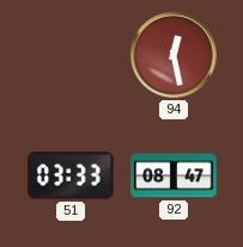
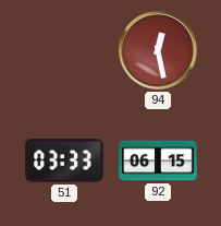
92: 08:47 -> 06:15 (158, 160)
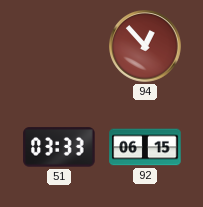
94: 12:28 -> 12:53 (145, 46)
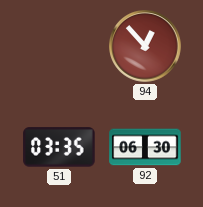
51: 03:33 -> 03:35 (59, 147)
92: 06:15 -> 06:30 (145, 147)
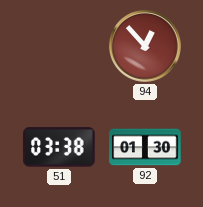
51: 03:35 -> 03:38 (59, 147)
92: 06:30 -> 01:30 (145, 147)
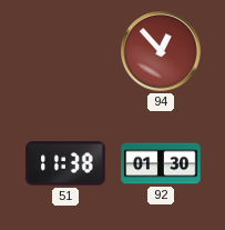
51: 03:38 -> 11:38 (65, 163)
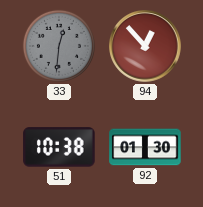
33: none -> 12:31 (59, 46)
51: 11:38 -> 10:38 (59, 147)
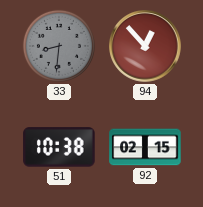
33: 12:31 -> 8:31 (59, 46)
92: 01:30 -> 02:15 (145, 147)
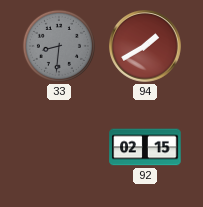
94: 12:53 -> 1:40 (145, 46)
51: 10:38 -> none (59, 147)
